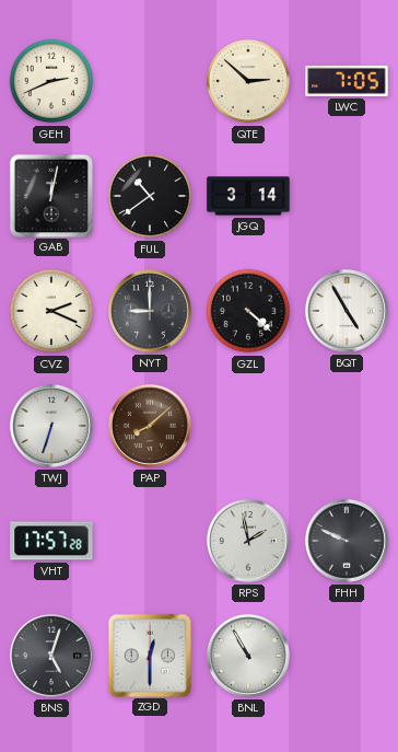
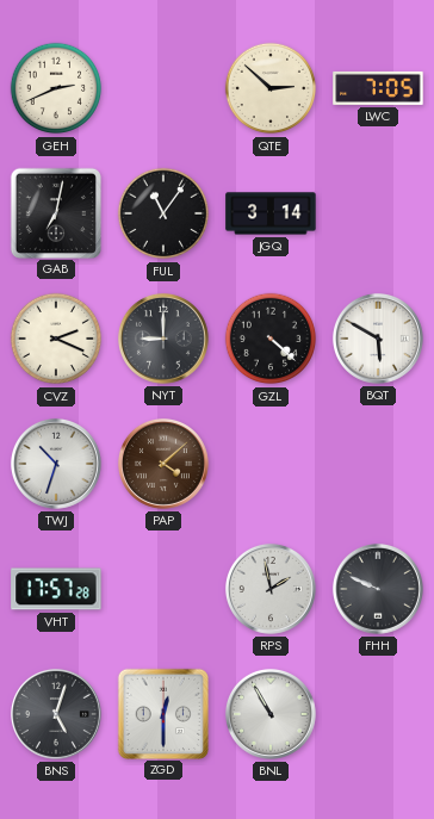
GAB: 12:02 -> 7:02 (55, 212)
FUL: 10:39 -> 11:06 (163, 213)
BQT: 4:55 -> 5:50 (378, 339)
TWJ: 6:33 -> 10:33 (56, 464)
PAP: 8:08 -> 4:08 (163, 464)
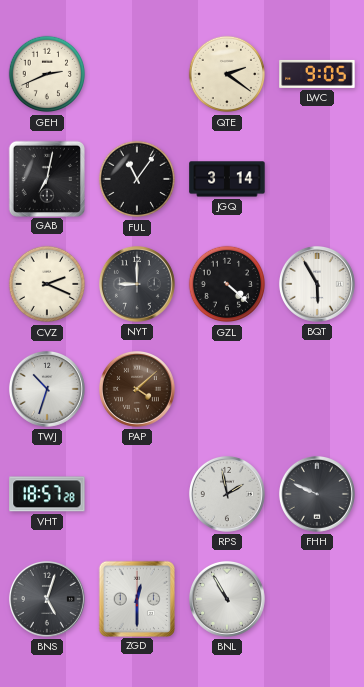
QTE: 2:52 -> 2:21 (227, 74)
LWC: 7:05 -> 9:05 (317, 74)
BQT: 5:50 -> 5:55 (317, 284)
VHT: 17:57 -> 18:57 (47, 494)
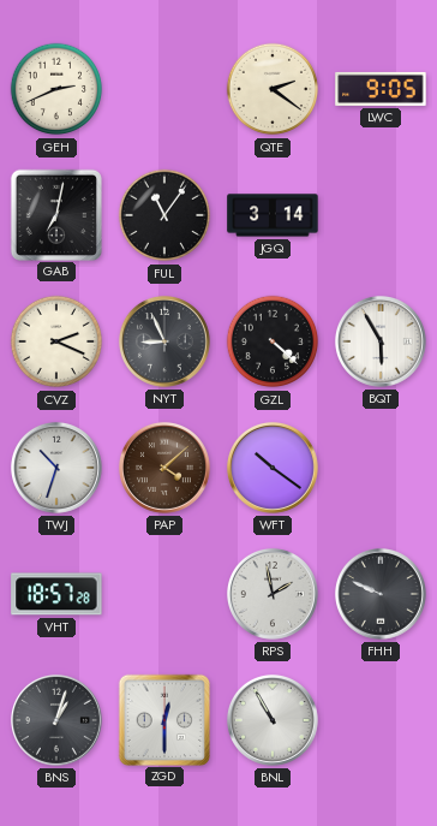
NYT: 9:00 -> 8:56 (164, 341)
WFT: none -> 10:21 (273, 468)
BNS: 5:03 -> 1:03 (56, 720)
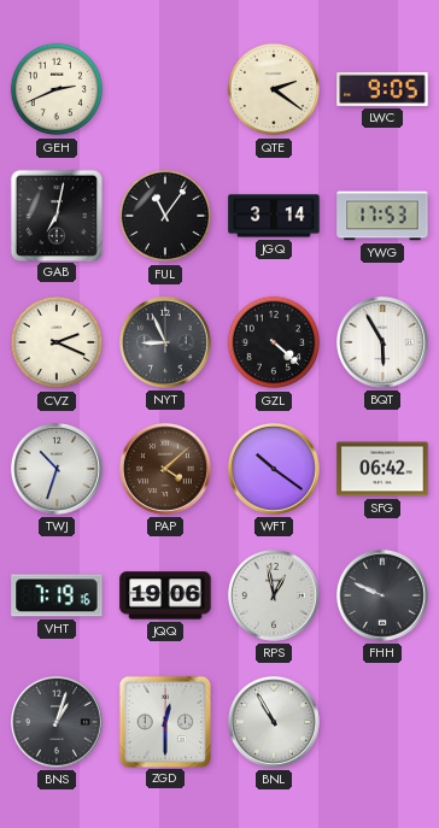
YWG: none -> 17:53 (382, 216)
SFG: none -> 06:42 (382, 469)
VHT: 18:57 -> 7:19 (57, 595)
JQQ: none -> 19:06 (165, 595)
RPS: 1:58 -> 12:58 (274, 595)
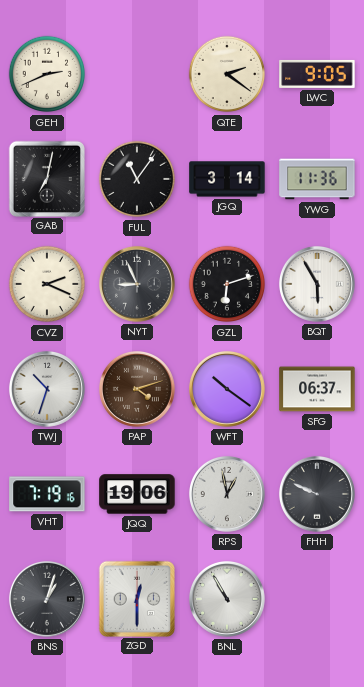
YWG: 17:53 -> 11:36 (317, 179)
GZL: 4:22 -> 6:12 (227, 284)
PAP: 4:08 -> 4:12 (137, 389)
SFG: 06:42 -> 06:37 (317, 389)
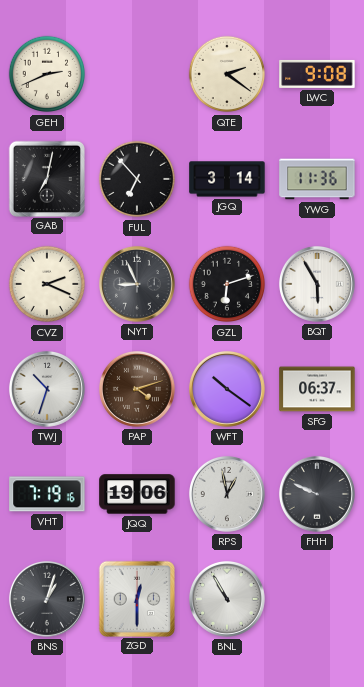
LWC: 9:05 -> 9:08 (317, 74)
FUL: 11:06 -> 6:53 (137, 179)
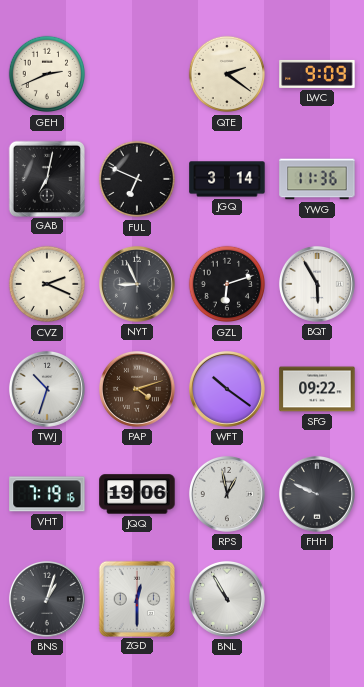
LWC: 9:08 -> 9:09 (317, 74)
FUL: 6:53 -> 6:49 (137, 179)
SFG: 06:37 -> 09:22 (317, 389)
